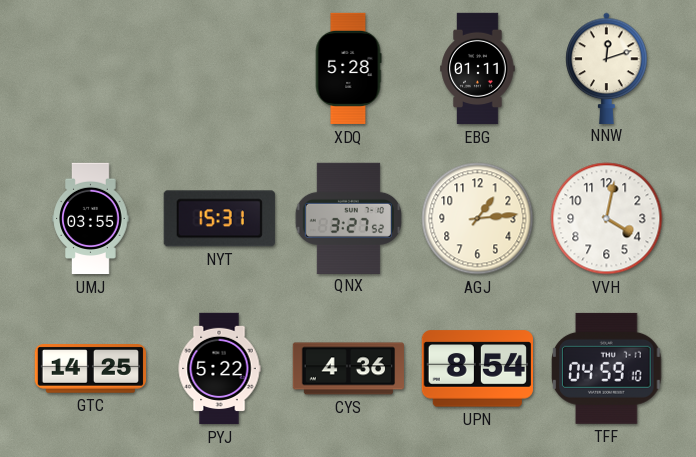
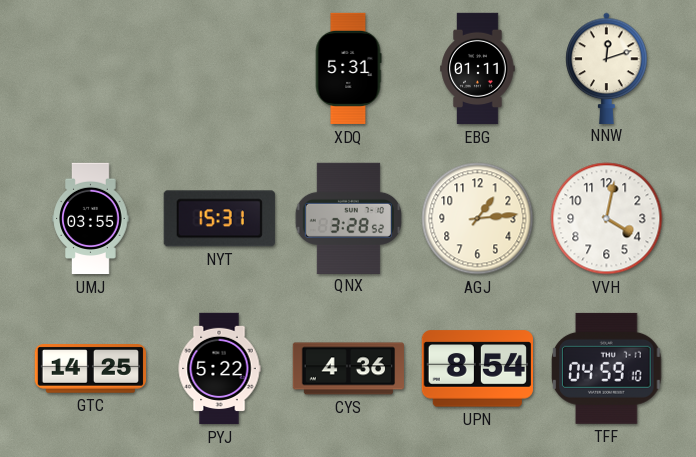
XDQ: 5:28 -> 5:31 (348, 69)
QNX: 3:27 -> 3:28 (348, 218)
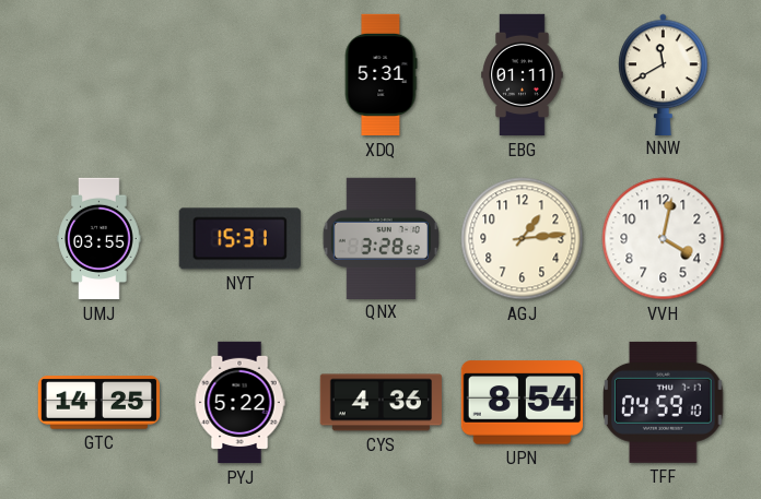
NNW: 12:12 -> 11:40 (664, 74)
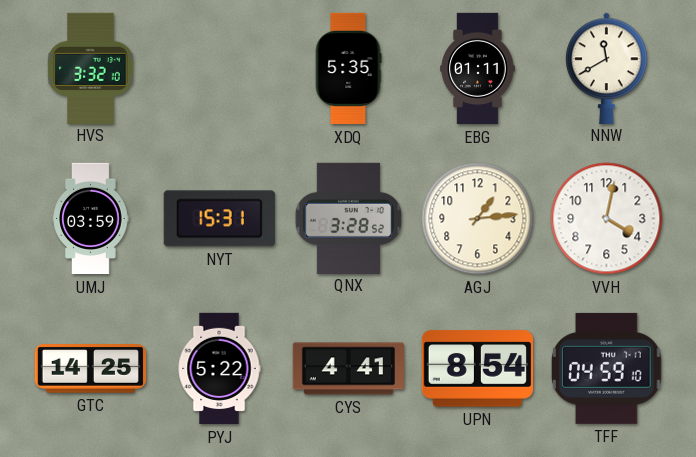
HVS: none -> 3:32 (91, 68)
XDQ: 5:31 -> 5:35 (348, 69)
UMJ: 03:55 -> 03:59 (91, 219)
CYS: 4:36 -> 4:41 (348, 369)
